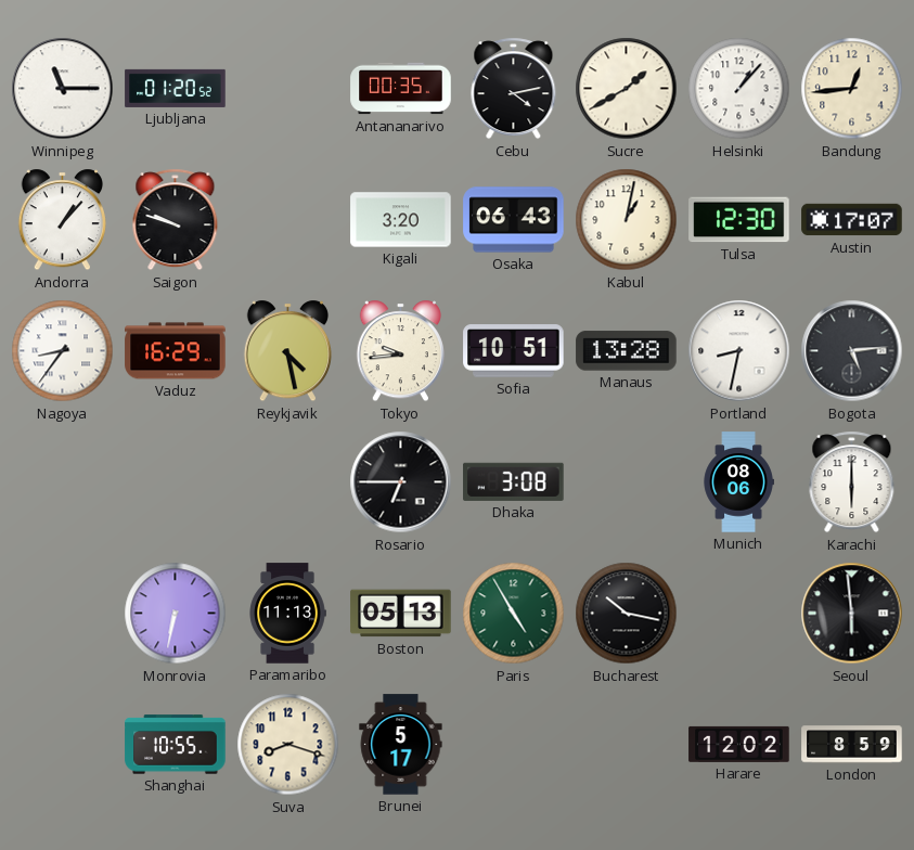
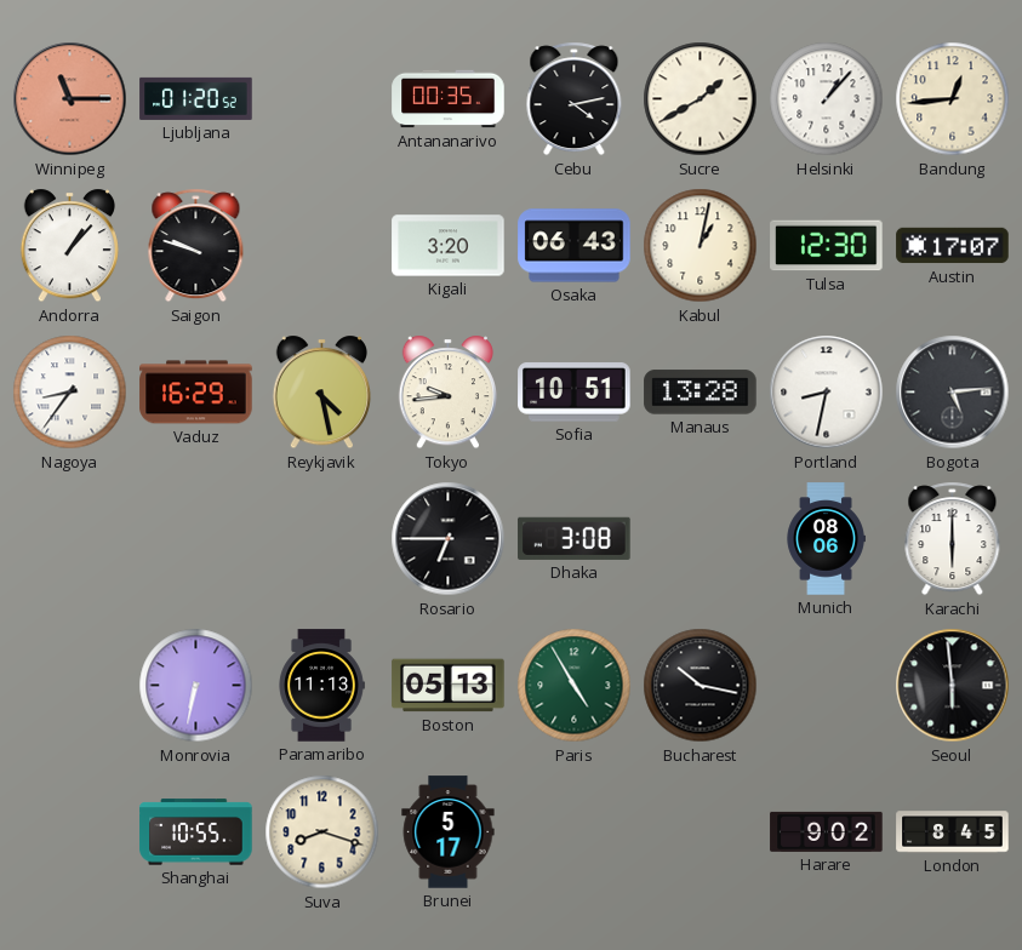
Winnipeg dial: white -> salmon (70, 99)
Harare: 12:02 -> 9:02 (827, 831)
London: 8:59 -> 8:45 (953, 832)
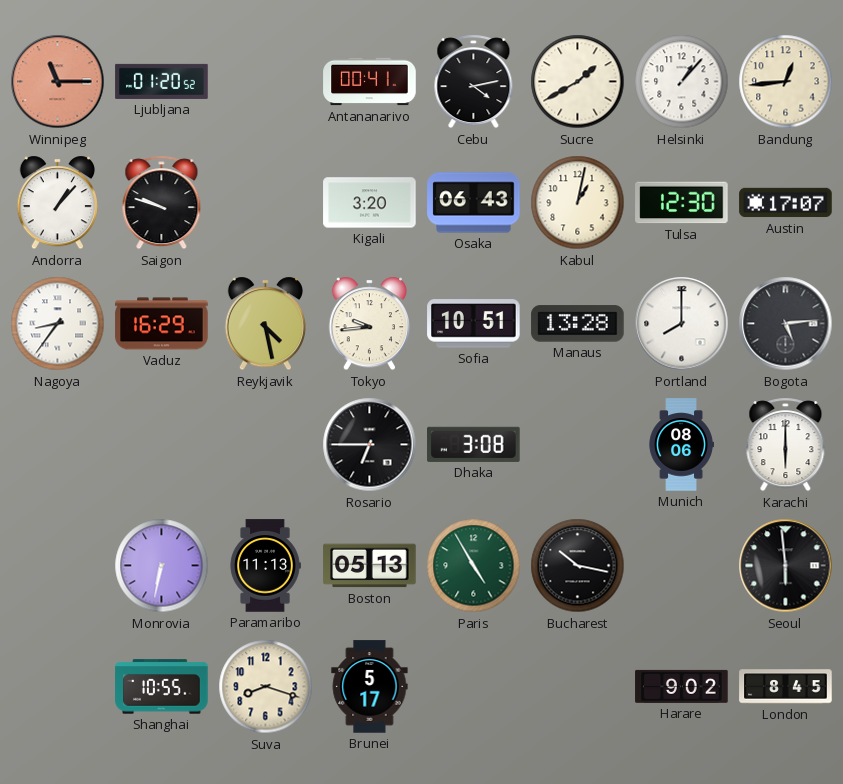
Antananarivo: 00:35 -> 00:41 (370, 82)
Portland: 8:32 -> 8:00 (682, 324)
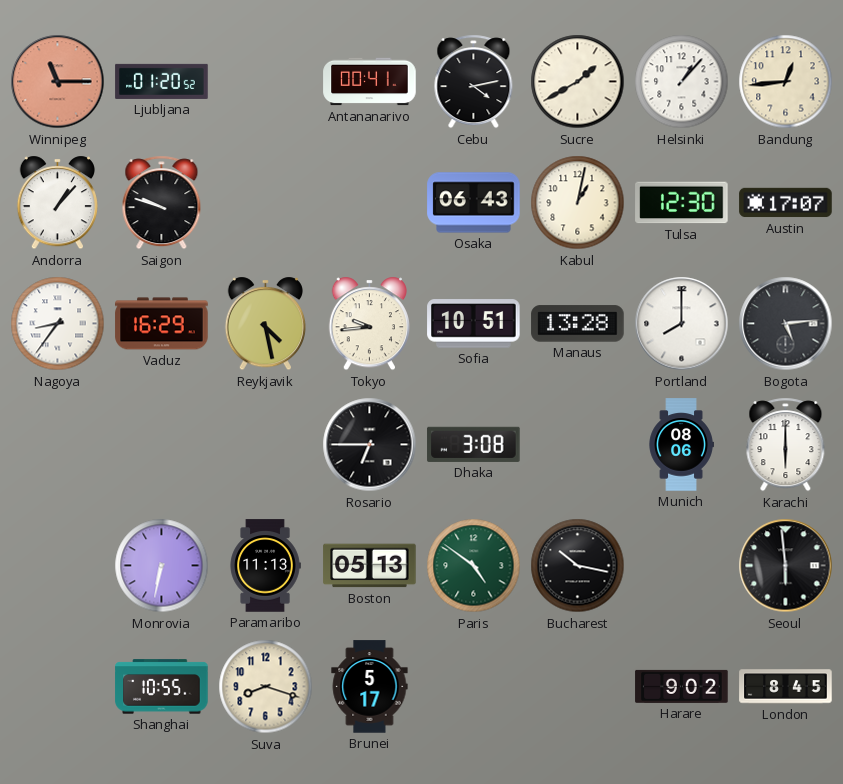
Kigali: 3:20 -> none (370, 203)
Paris: 4:55 -> 4:51 (474, 566)
